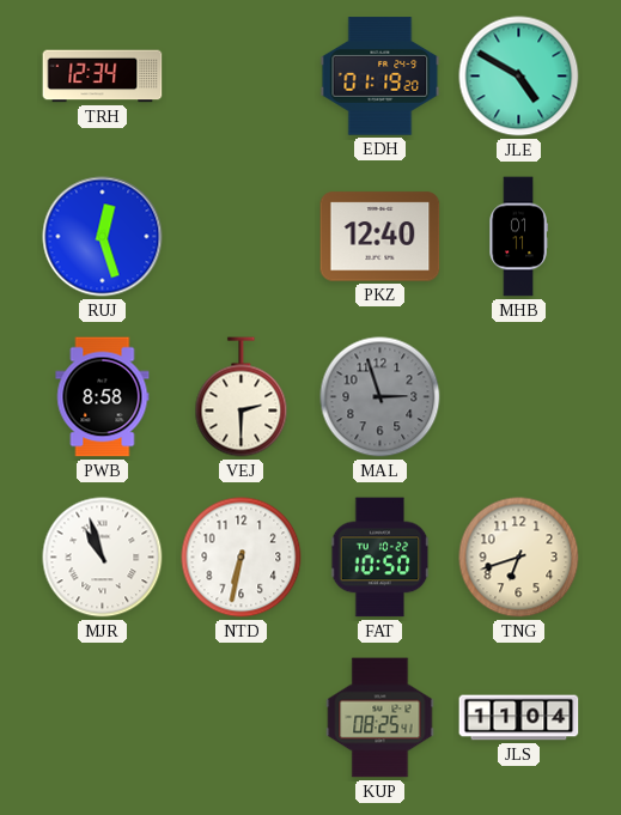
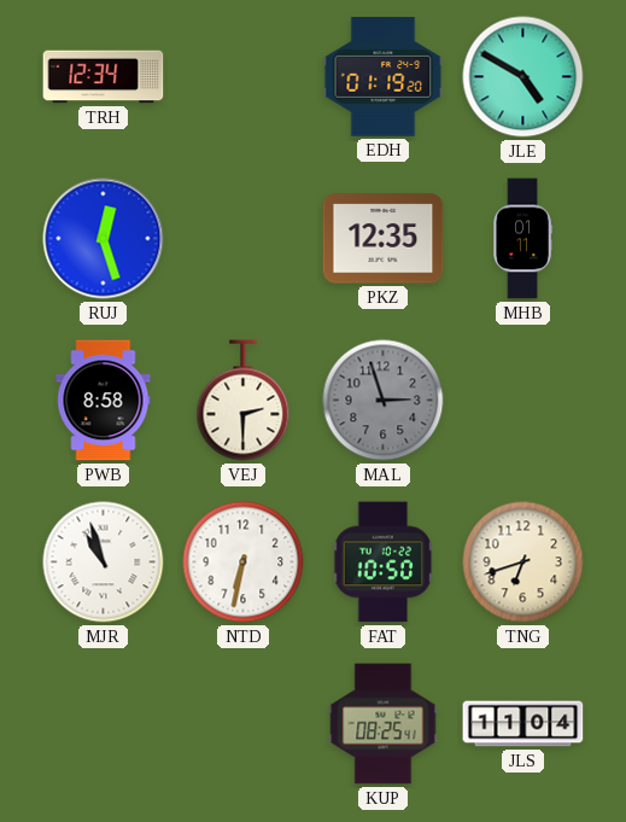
PKZ: 12:40 -> 12:35 (384, 239)
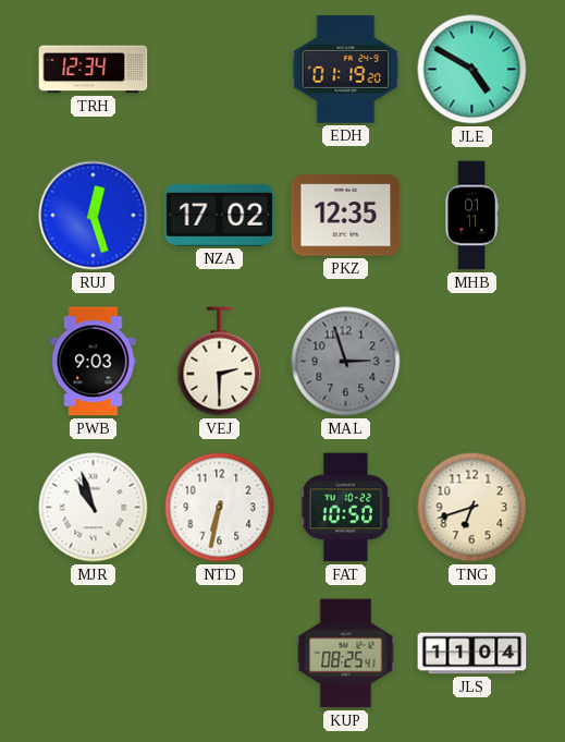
NZA: none -> 17:02 (220, 215)
PWB: 8:58 -> 9:03 (94, 362)
